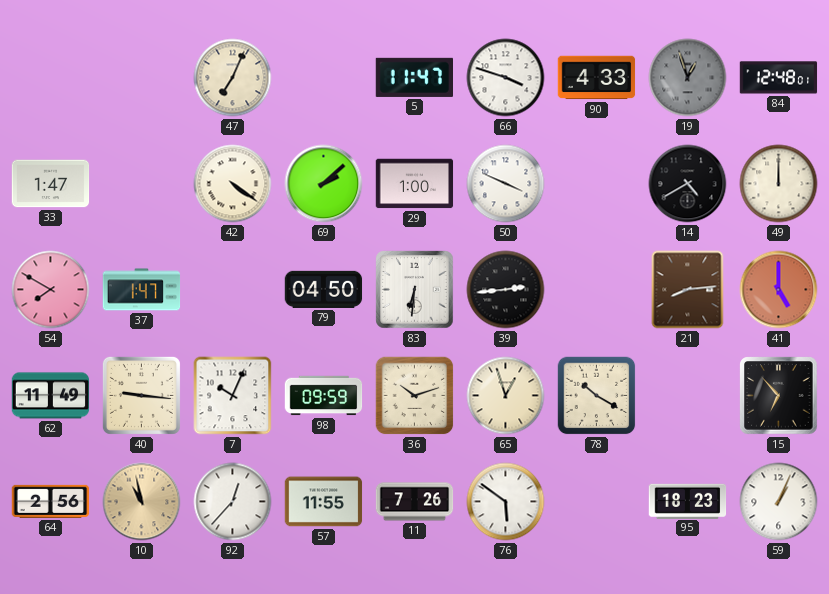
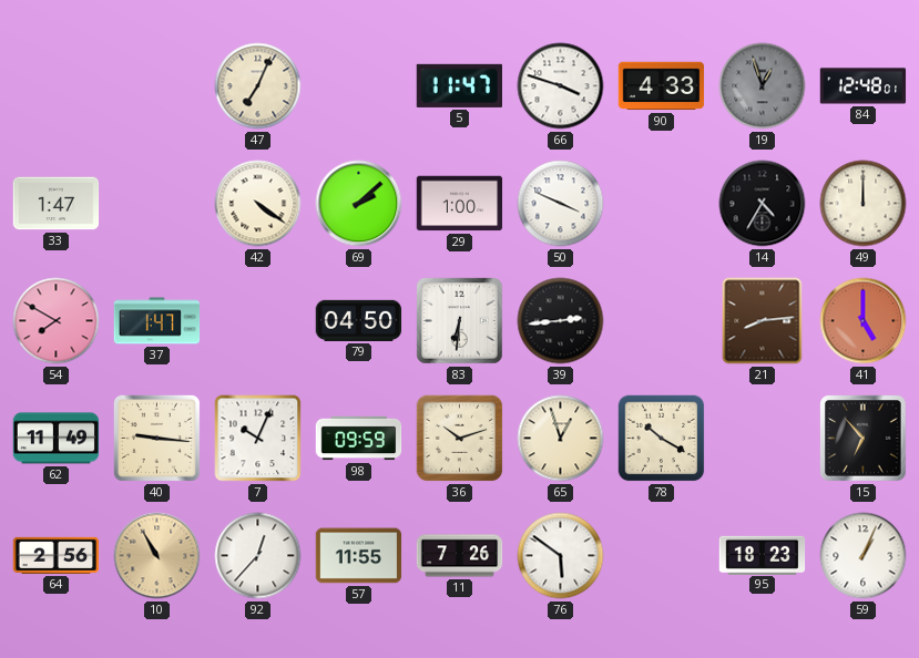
14: 4:40 -> 4:35 (763, 204)
10: 10:58 -> 10:55 (157, 556)
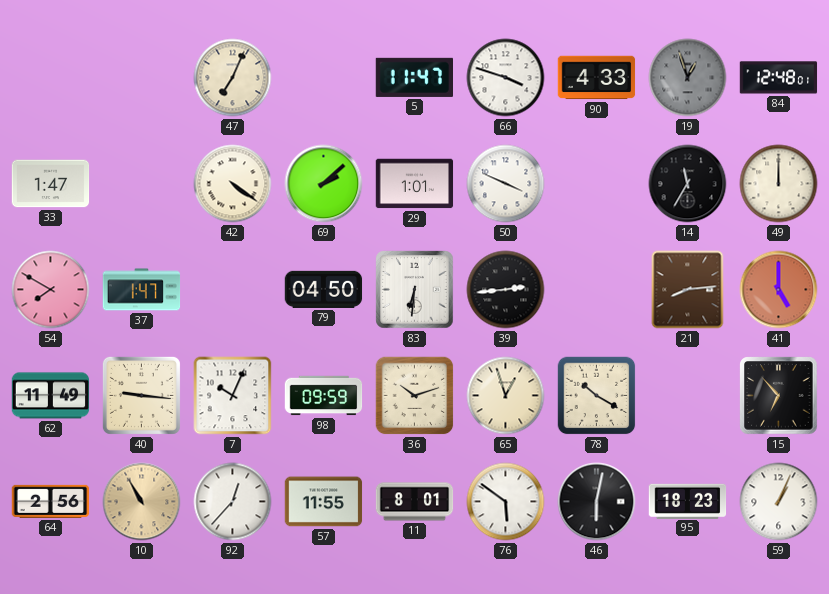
29: 1:00 -> 1:01 (415, 184)
14: 4:35 -> 11:35 (688, 184)
11: 7:26 -> 8:01 (415, 502)
46: none -> 6:02 (597, 502)
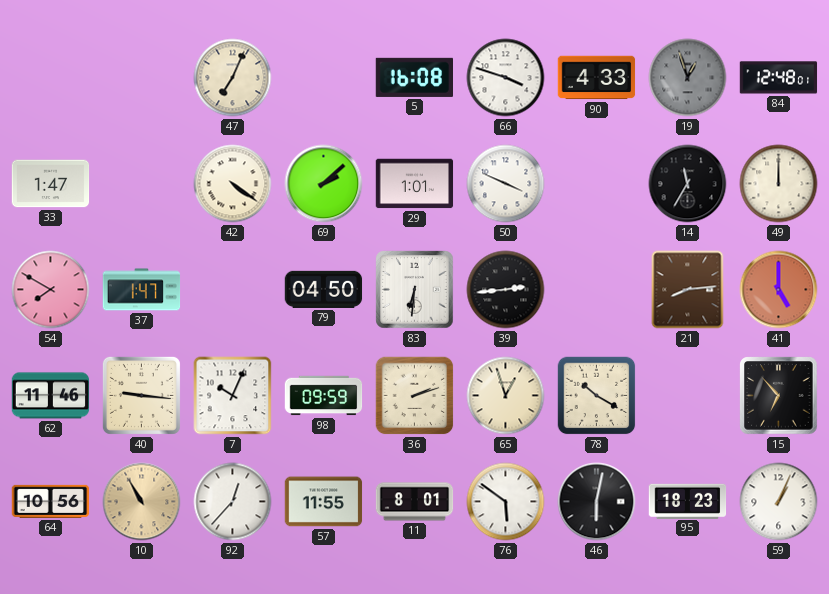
5: 11:47 -> 16:08 (414, 77)
62: 11:49 -> 11:46 (51, 396)
36: 10:12 -> 2:12 (415, 396)
64: 2:56 -> 10:56 (51, 501)
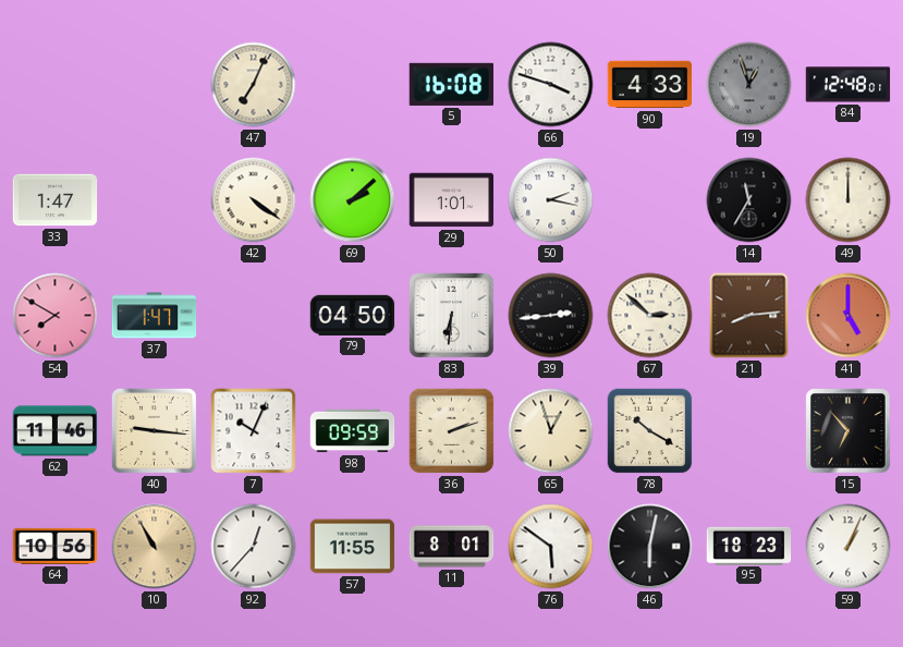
50: 3:49 -> 2:17 (551, 200)
67: none -> 2:52 (650, 316)
